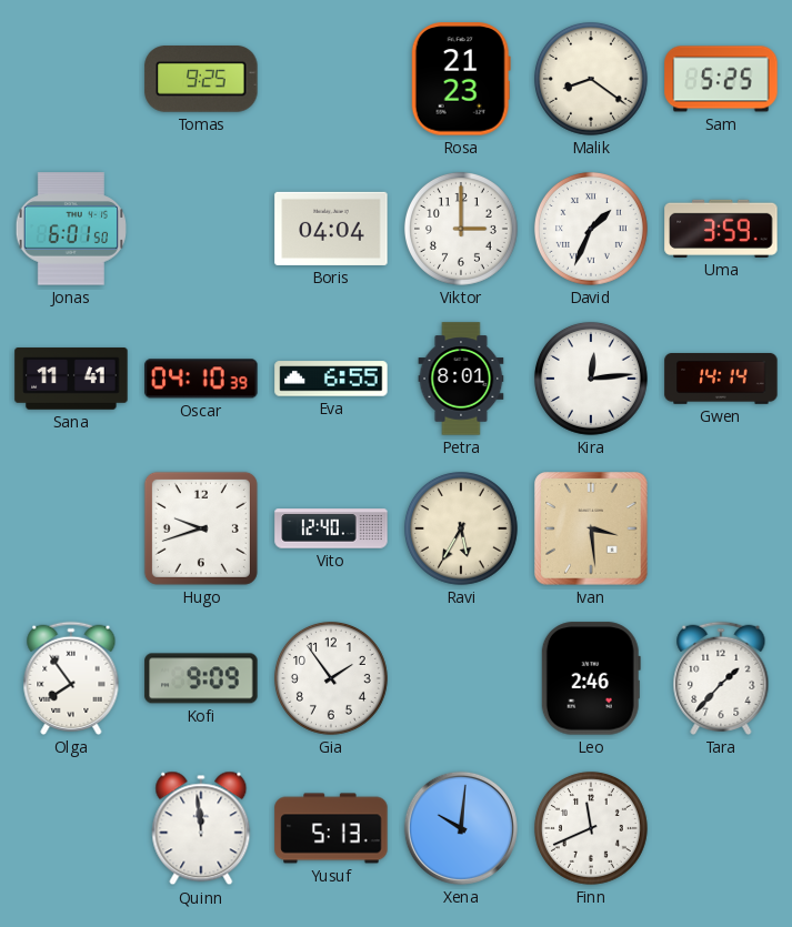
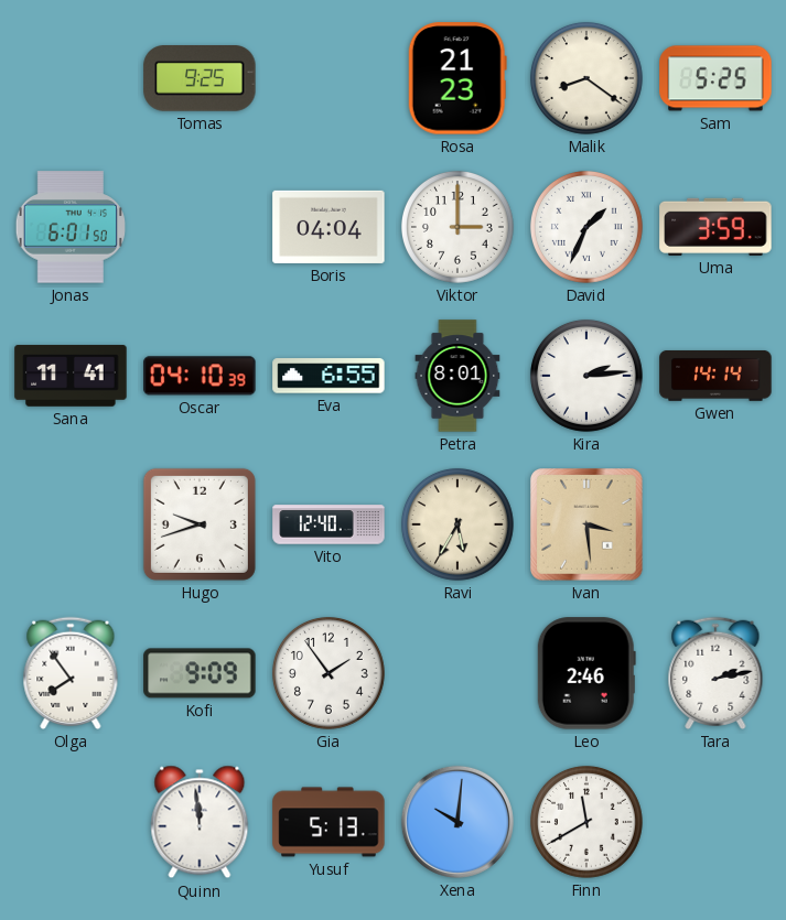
Kira: 12:14 -> 2:14 (586, 376)
Tara: 1:37 -> 2:13 (715, 673)
Finn: 11:41 -> 11:40 (586, 822)
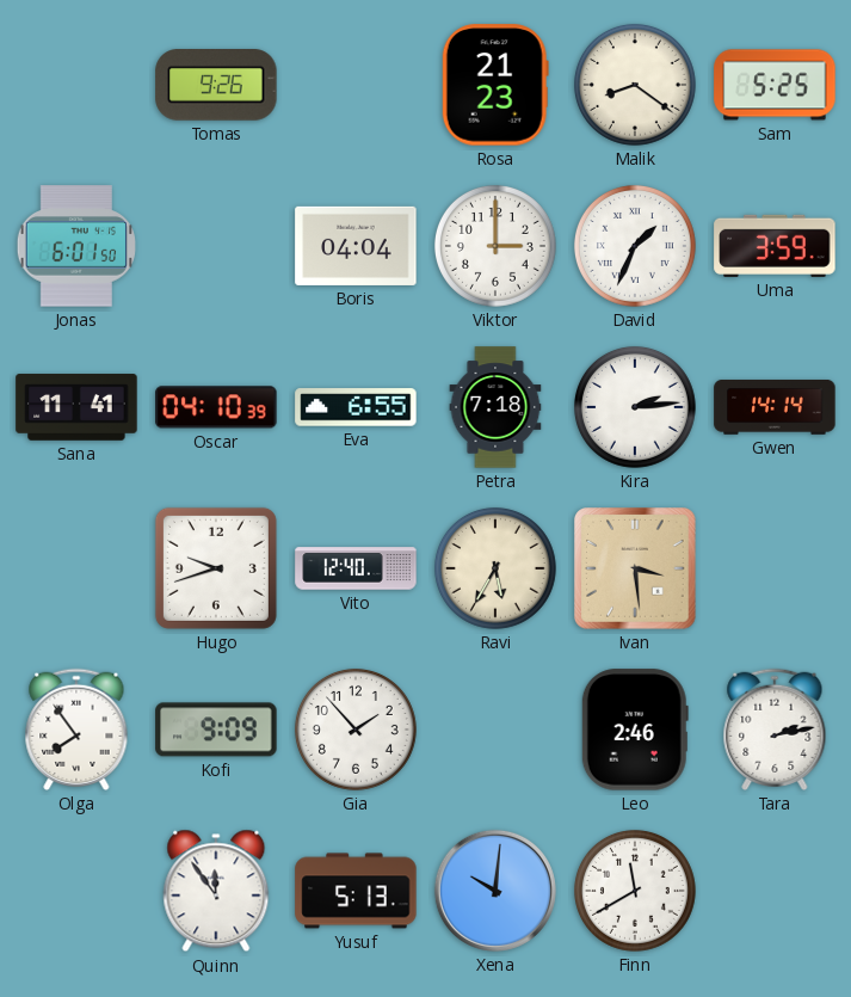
Tomas: 9:25 -> 9:26 (216, 85)
Petra: 8:01 -> 7:18 (495, 407)
Gia: 1:54 -> 1:53 (356, 730)
Quinn: 11:59 -> 11:54 (216, 891)
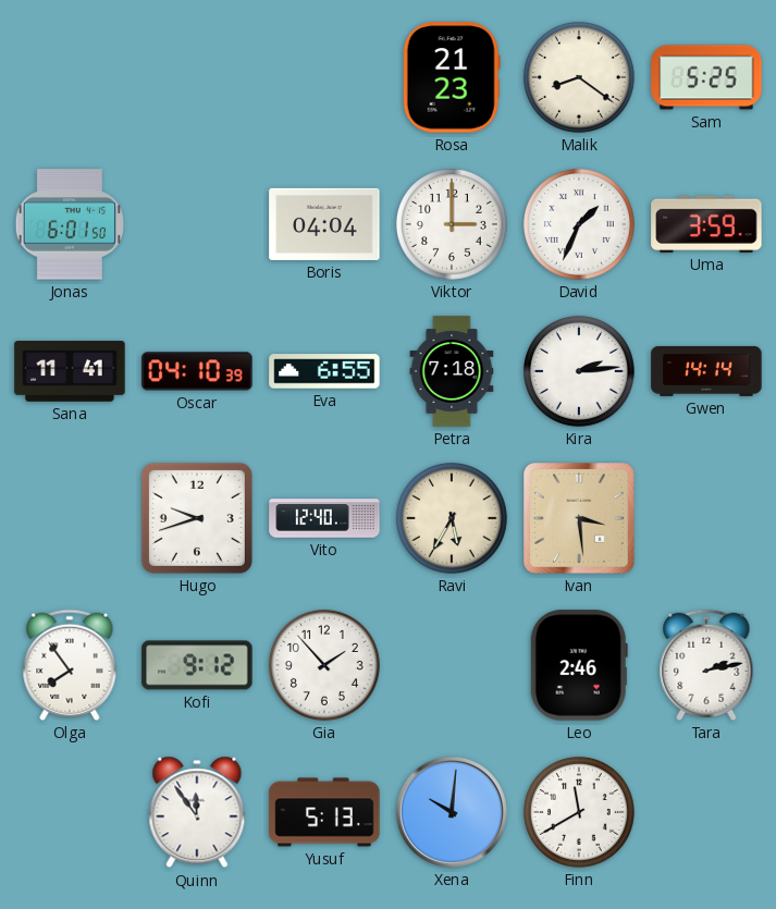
Tomas: 9:26 -> none (216, 85)
Kofi: 9:09 -> 9:12 (197, 665)
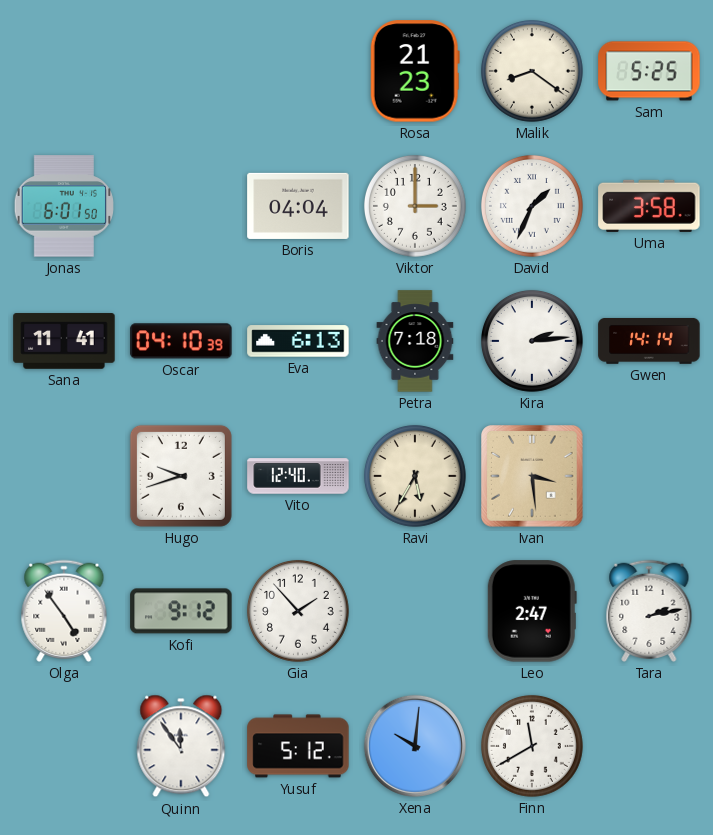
Uma: 3:59 -> 3:58 (649, 206)
Eva: 6:55 -> 6:13 (298, 341)
Olga: 7:54 -> 4:54 (64, 611)
Leo: 2:46 -> 2:47 (532, 611)
Yusuf: 5:13 -> 5:12 (298, 746)
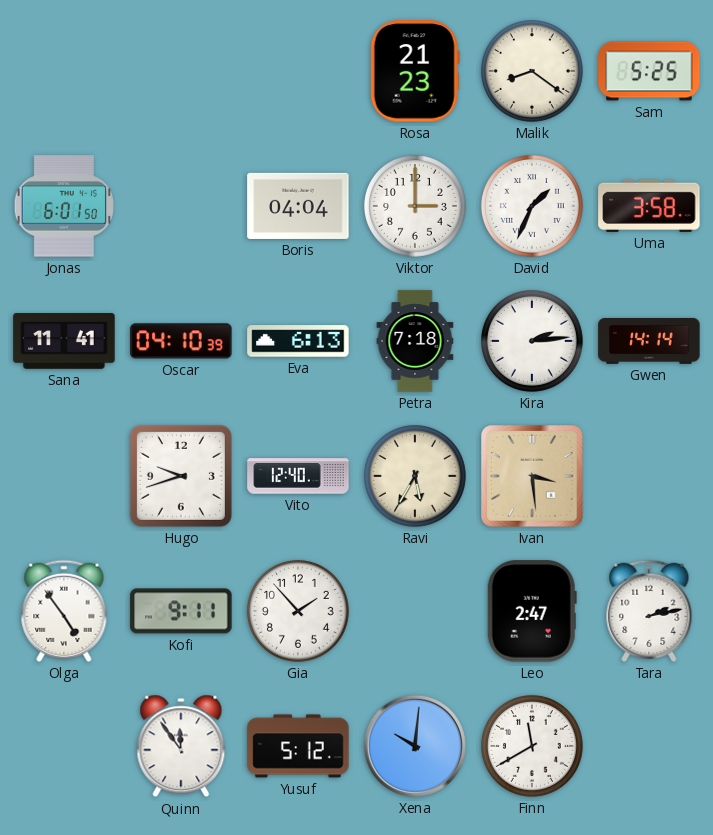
Kofi: 9:12 -> 9:11 (181, 611)
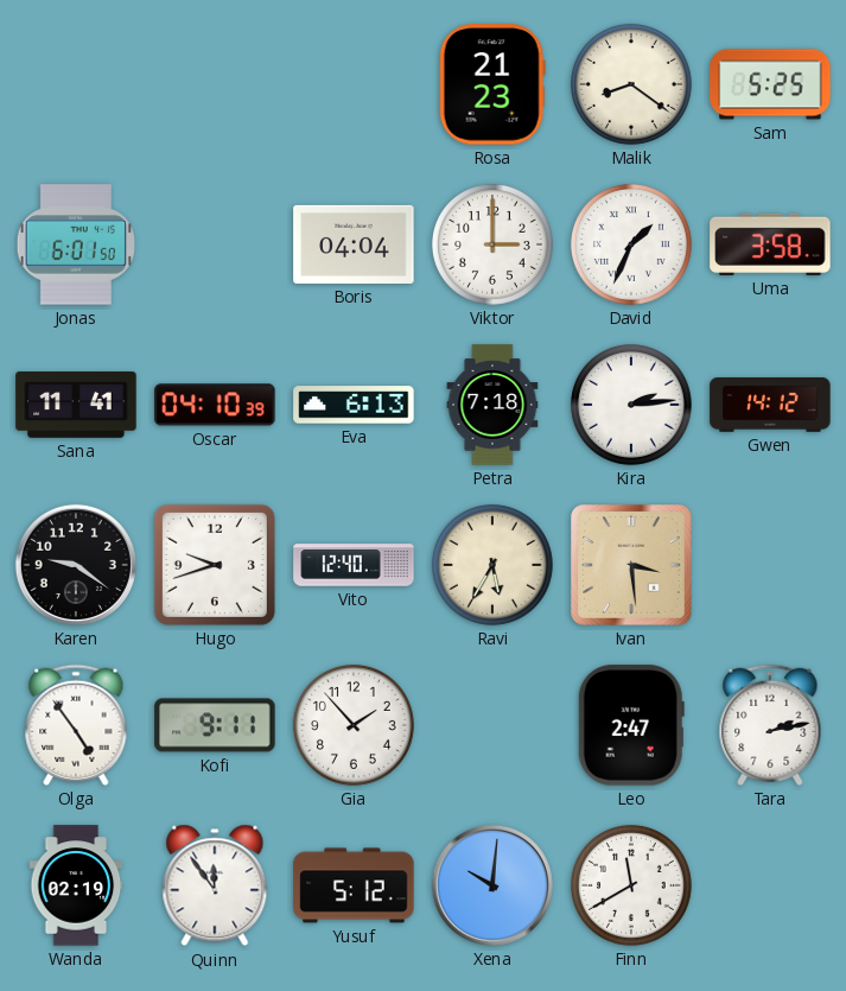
Gwen: 14:14 -> 14:12 (770, 405)
Karen: none -> 9:21 (76, 565)
Wanda: none -> 02:19 (76, 885)
